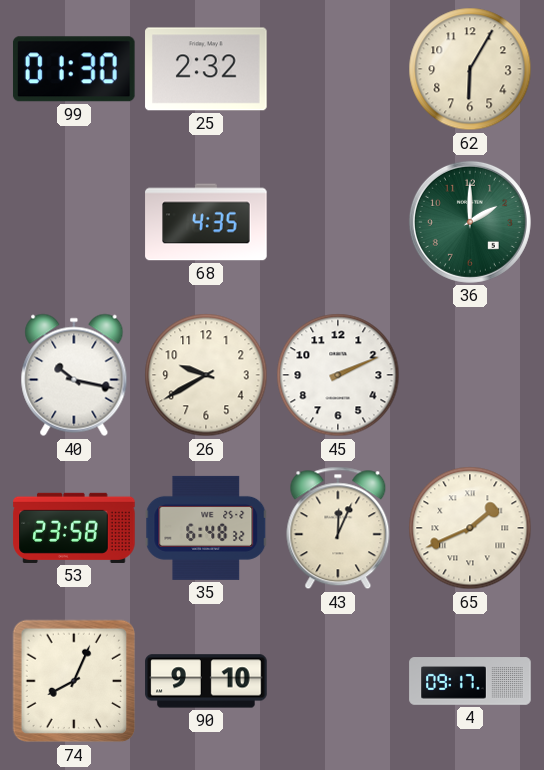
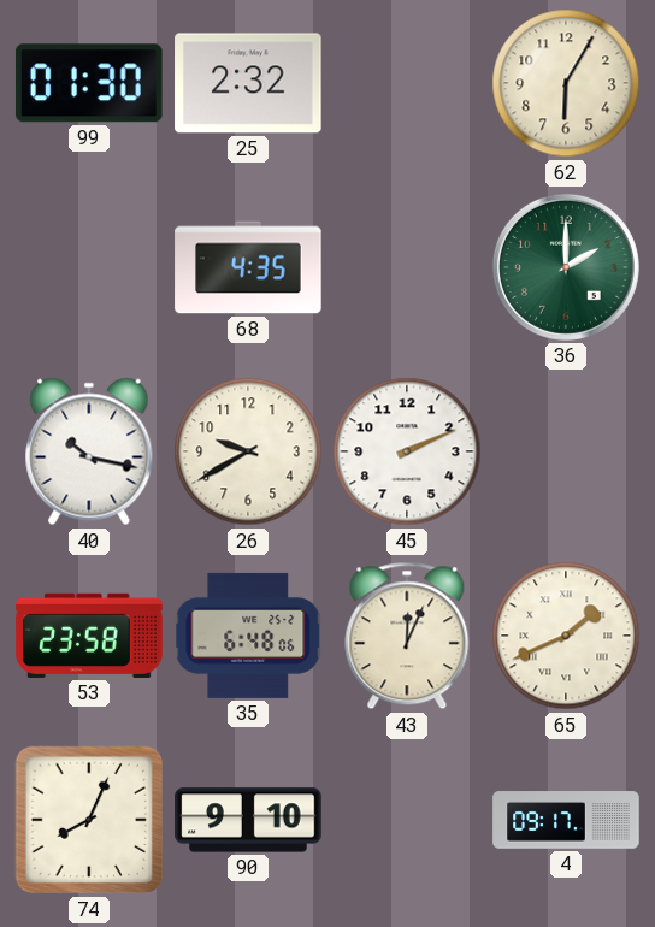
35: 6:48:32 -> 6:48:06 (248, 636)
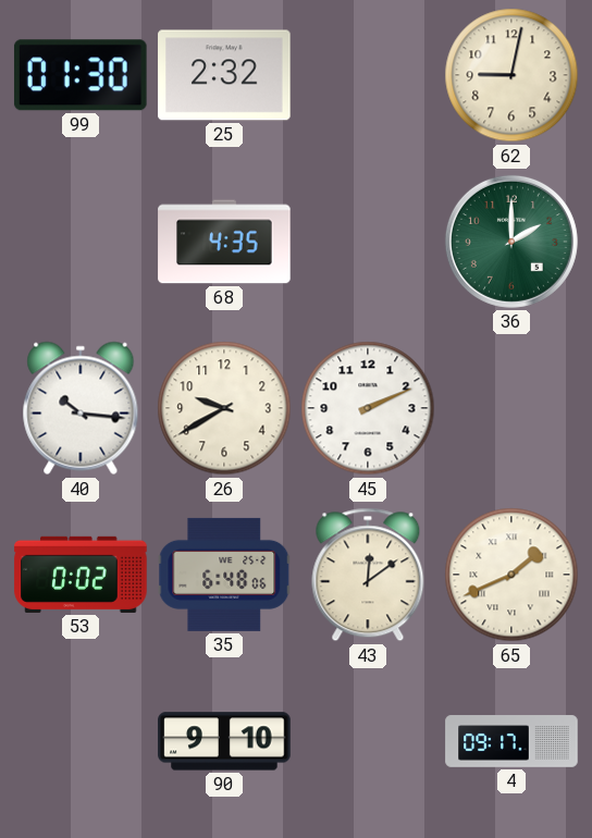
62: 6:05 -> 9:02 (511, 75)
40: 10:17 -> 10:16 (81, 408)
53: 23:58 -> 0:02 (81, 575)
43: 12:04 -> 12:09 (368, 575)
74: 8:04 -> none (89, 820)
